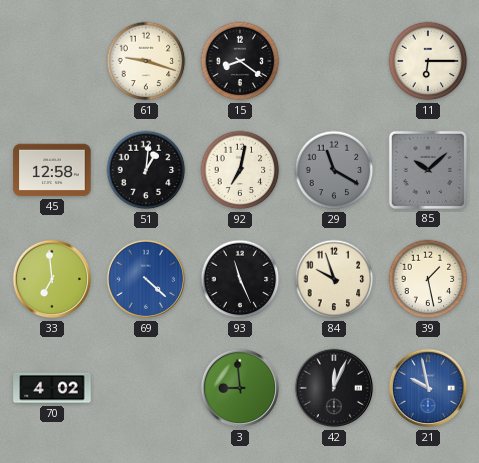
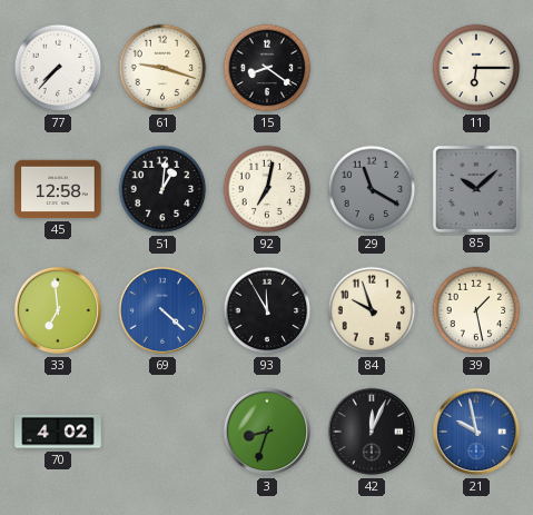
77: none -> 7:37 (58, 68)
93: 11:26 -> 11:55 (267, 310)
3: 8:59 -> 8:33 (267, 432)
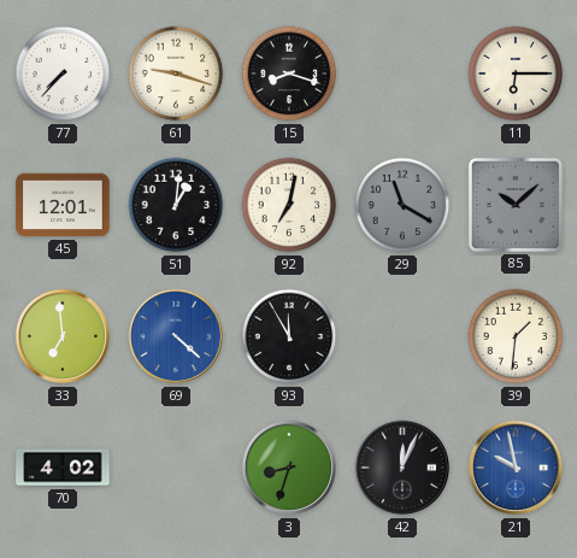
15: 8:21 -> 8:18 (289, 74)
45: 12:58 -> 12:01 (63, 205)
84: 9:57 -> none (372, 310)
39: 1:28 -> 1:31 (516, 336)
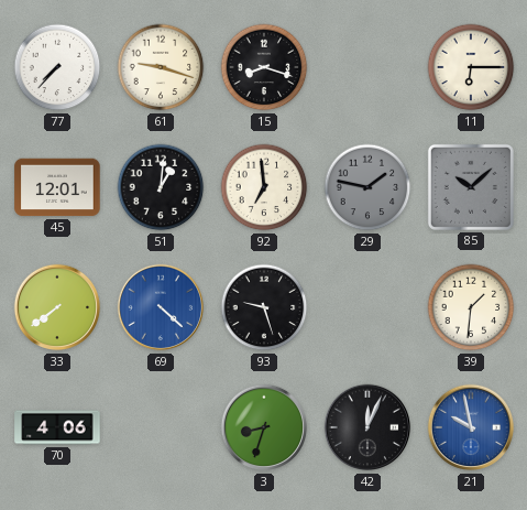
92: 7:02 -> 6:59 (264, 187)
29: 11:20 -> 1:47 (367, 187)
33: 6:59 -> 7:39 (57, 307)
93: 11:55 -> 9:27 (264, 307)
70: 4:02 -> 4:06 (57, 427)
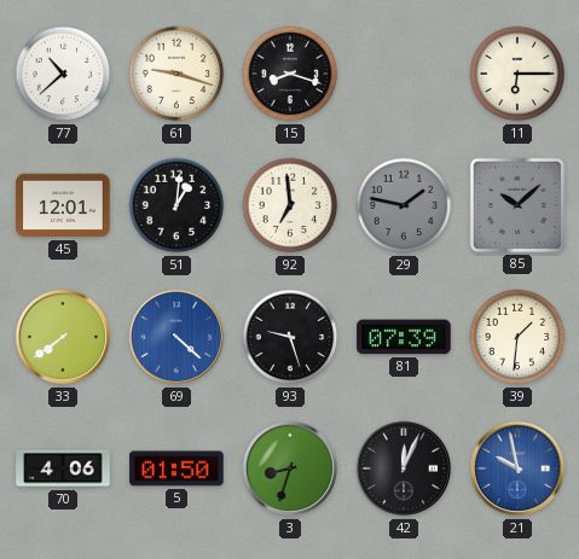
77: 7:37 -> 10:38 (63, 74)
81: none -> 07:39 (404, 337)
5: none -> 01:50 (176, 468)
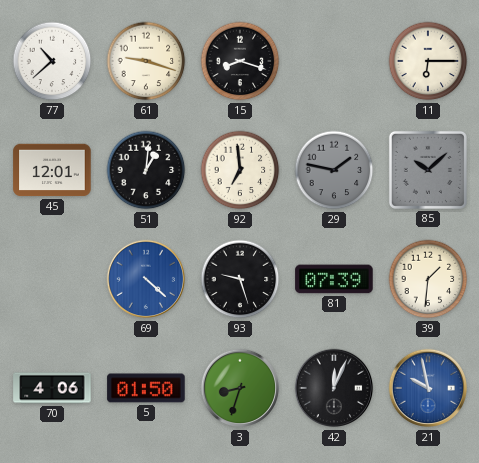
33: 7:39 -> none (63, 337)
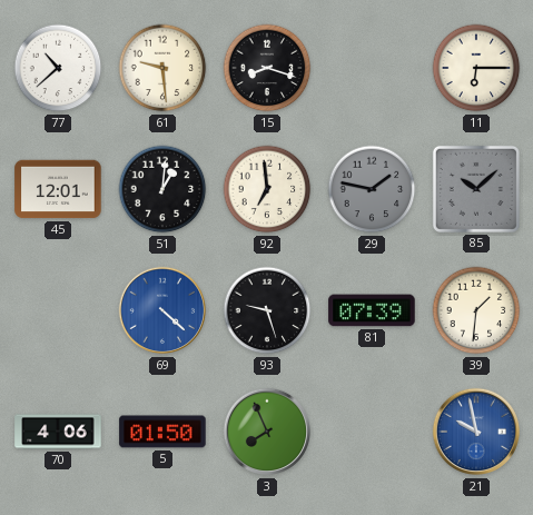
61: 9:18 -> 9:29 (162, 68)
3: 8:33 -> 7:56 (267, 432)
42: 12:04 -> none (334, 388)
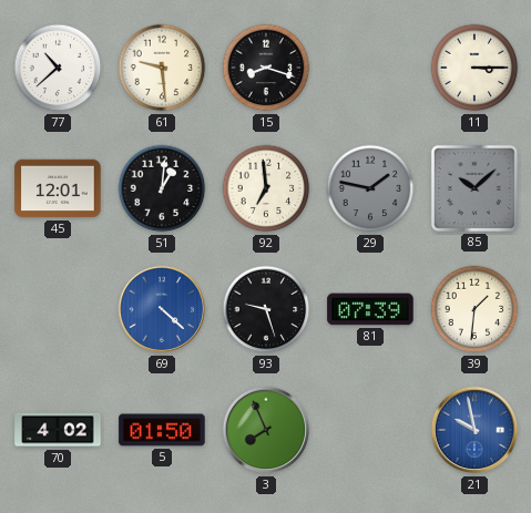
11: 6:15 -> 3:15 (474, 68)
70: 4:06 -> 4:02 (58, 430)
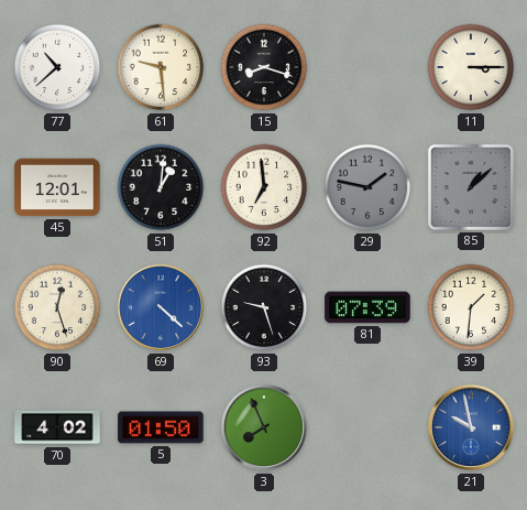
85: 10:08 -> 1:08 (471, 187)
90: none -> 12:27 (57, 307)
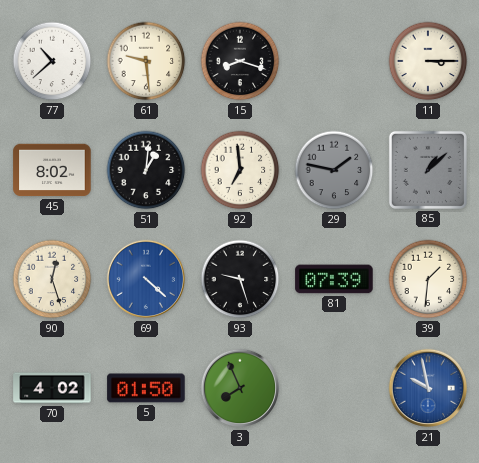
45: 12:01 -> 8:02 (52, 170)
